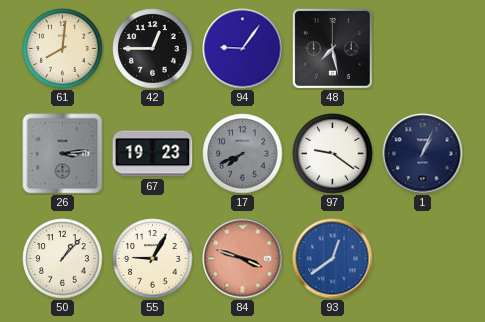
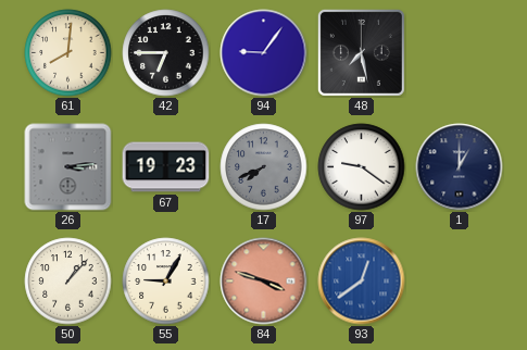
42: 12:45 -> 6:45 (166, 53)
1: 1:04 -> 1:00 (460, 167)
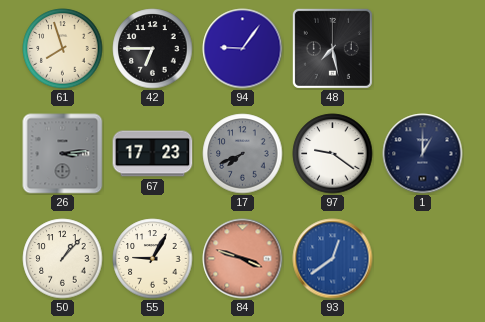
61: 8:01 -> 7:57 (63, 49)
67: 19:23 -> 17:23 (153, 154)
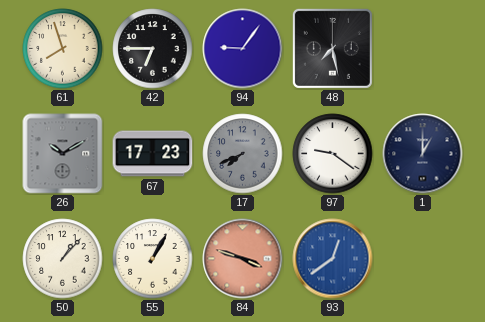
26: 3:14 -> 10:10 (63, 154)
55: 9:05 -> 1:05 (153, 259)
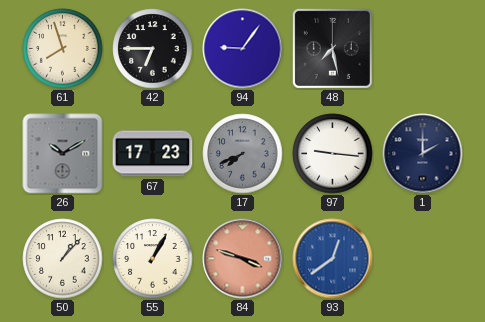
97: 9:21 -> 9:16 (333, 154)
1: 1:00 -> 2:00 (423, 154)
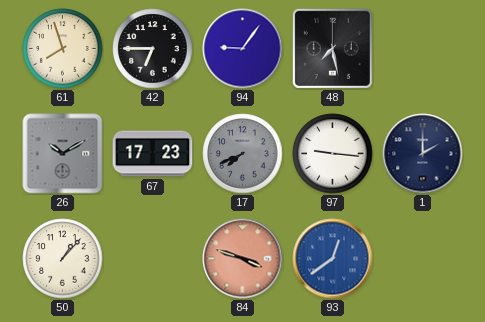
55: 1:05 -> none (153, 259)
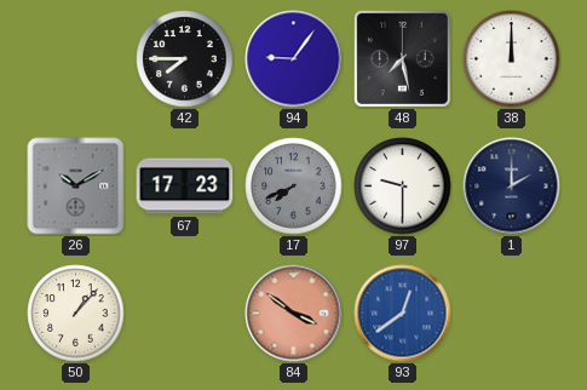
61: 7:57 -> none (63, 49)
42: 6:45 -> 7:45 (185, 59)
38: none -> 12:00 (512, 59)
97: 9:16 -> 9:30 (403, 187)
84: 3:48 -> 3:51 (294, 314)
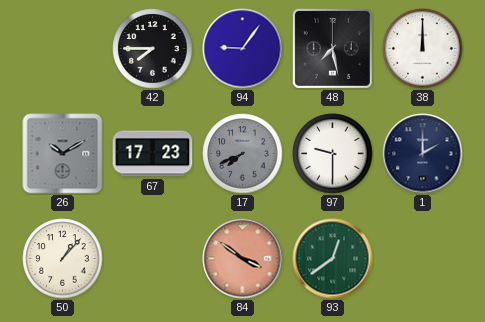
93 dial: blue -> green (333, 259)
